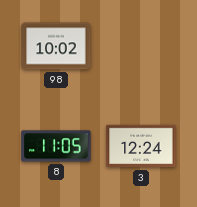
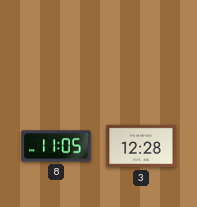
98: 10:02 -> none (56, 46)
3: 12:24 -> 12:28 (141, 146)
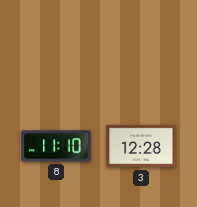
8: 11:05 -> 11:10 (56, 146)
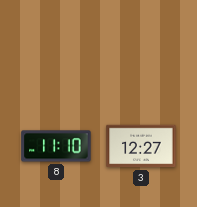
3: 12:28 -> 12:27 (141, 146)
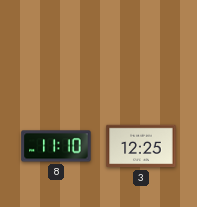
3: 12:27 -> 12:25 (141, 146)
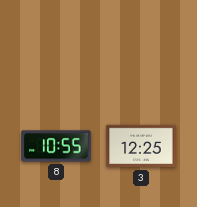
8: 11:10 -> 10:55 (56, 146)
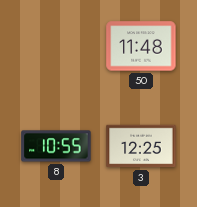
50: none -> 11:48 (141, 46)
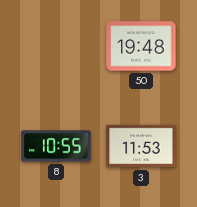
50: 11:48 -> 19:48 (141, 46)
3: 12:25 -> 11:53 (141, 146)
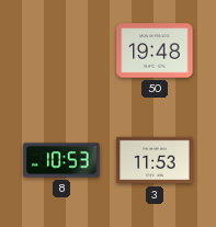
8: 10:55 -> 10:53 (61, 160)
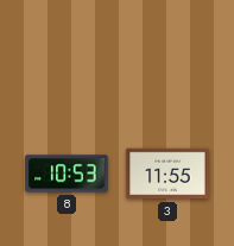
50: 19:48 -> none (155, 50)
3: 11:53 -> 11:55 (167, 174)
